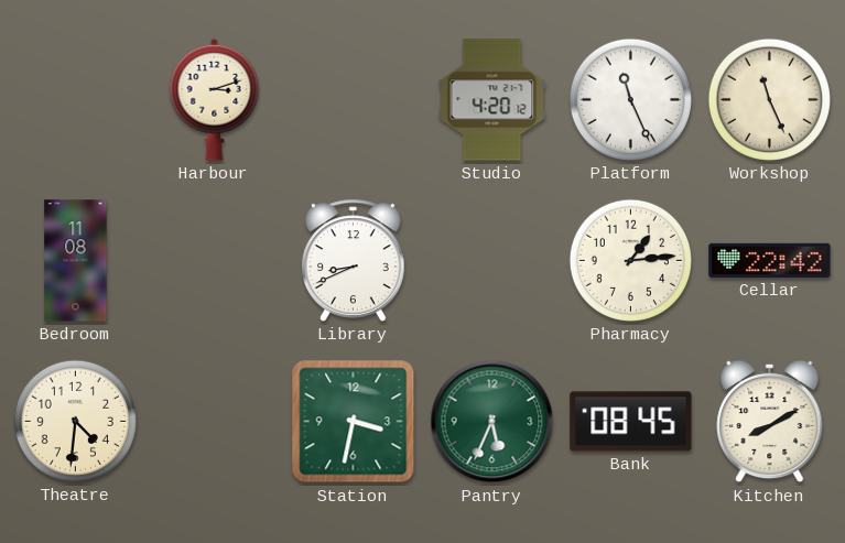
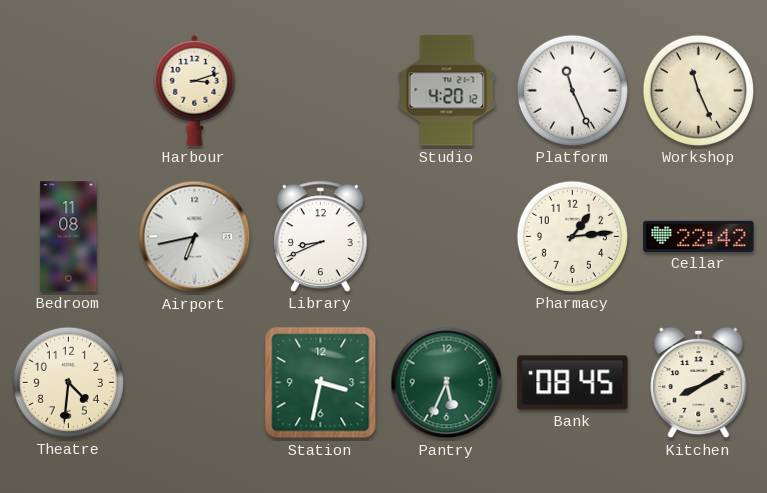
Airport: none -> 6:43 (195, 237)
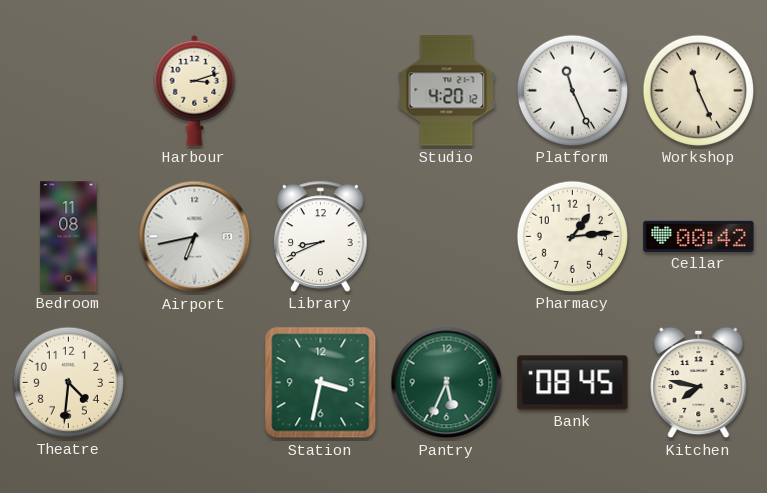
Cellar: 22:42 -> 00:42 (699, 236)
Kitchen: 8:10 -> 7:47 (699, 383)
